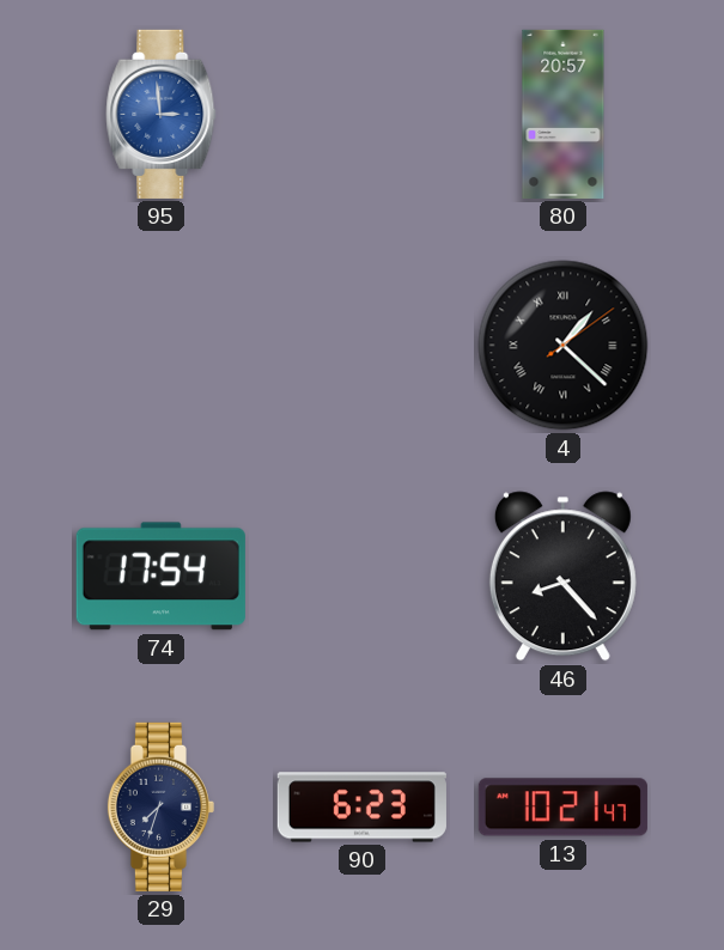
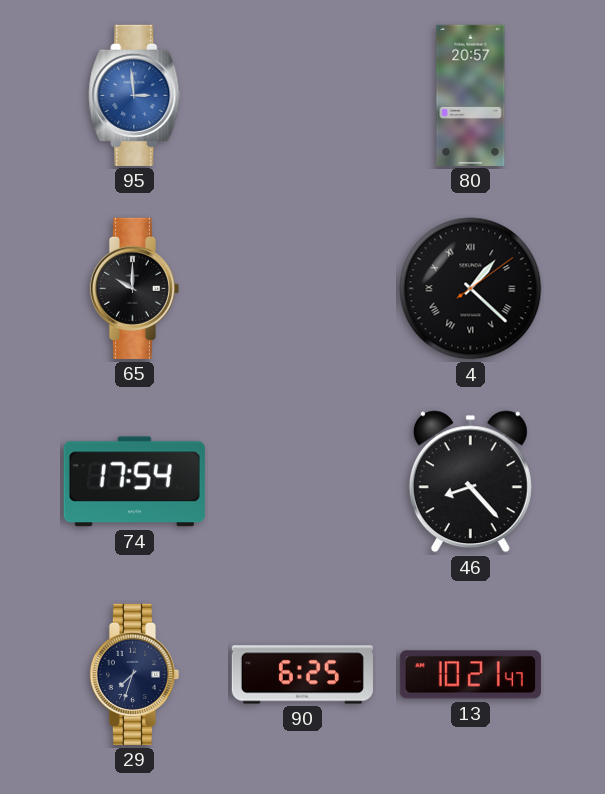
65: none -> 10:00 (134, 288)
90: 6:23 -> 6:25 (302, 675)
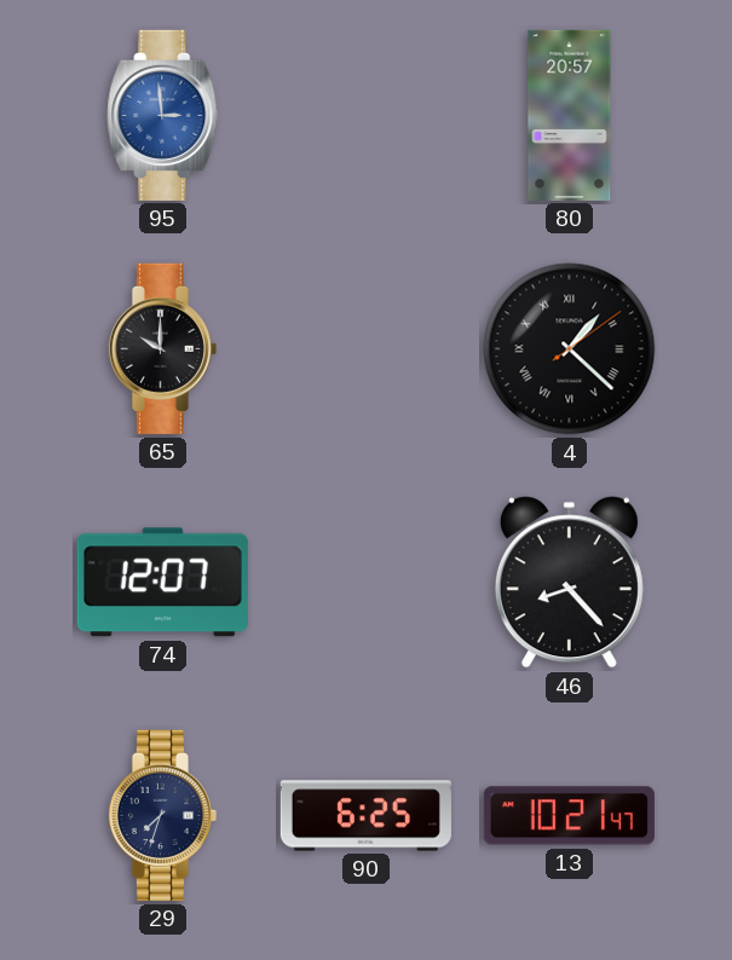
74: 17:54 -> 12:07 (162, 583)
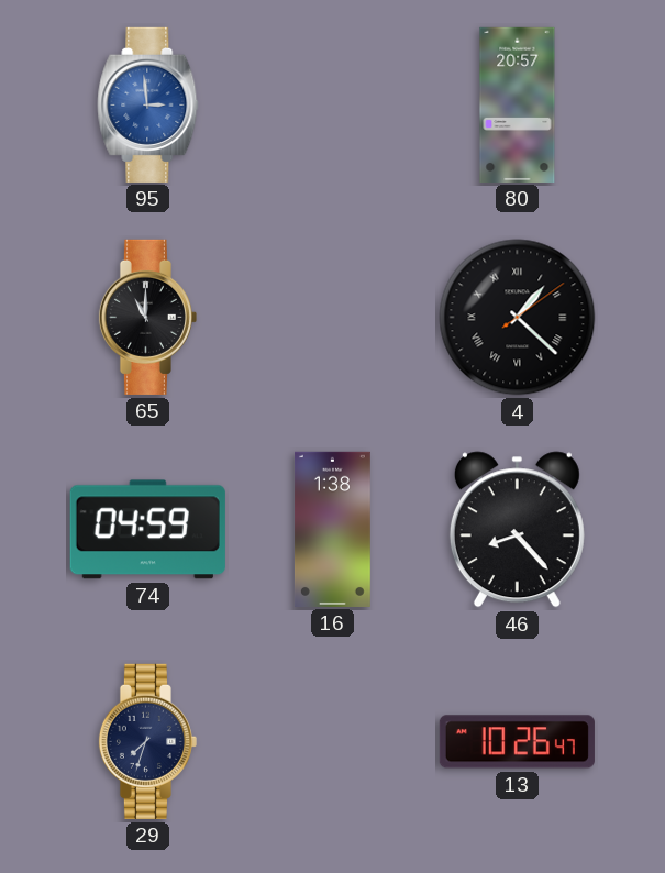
65: 10:00 -> 11:00 (147, 317)
74: 12:07 -> 04:59 (147, 530)
16: none -> 1:38 (332, 529)
90: 6:25 -> none (365, 816)
13: 10:21 -> 10:26 (517, 742)
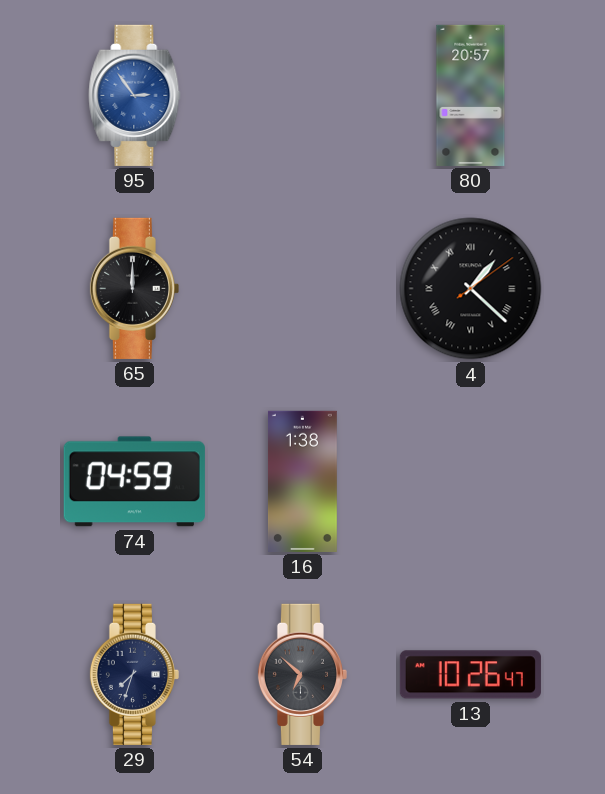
95: 2:59 -> 2:54 (135, 95)
65: 11:00 -> 12:00 (134, 288)
46: 8:23 -> none (517, 530)
54: none -> 6:52 (302, 674)
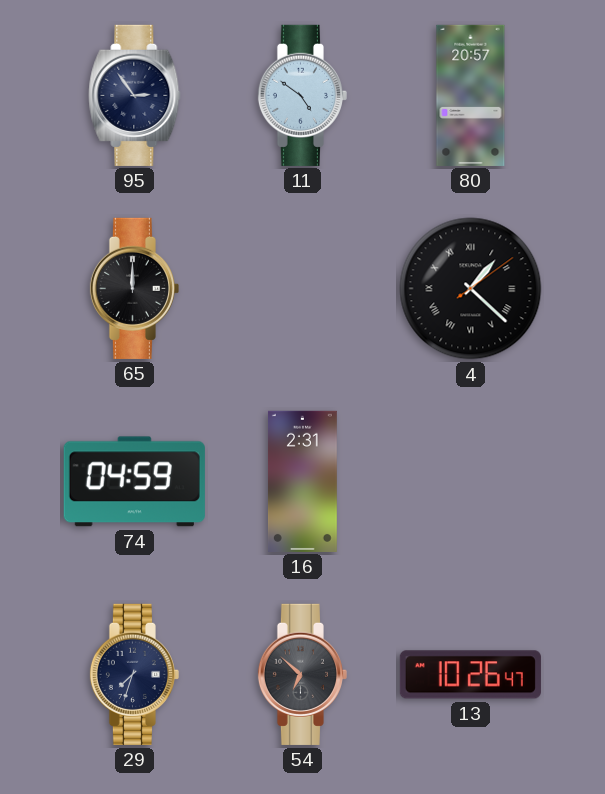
95 dial: blue -> navy (135, 95)
11: none -> 4:51 (302, 95)
16: 1:38 -> 2:31 (302, 481)
